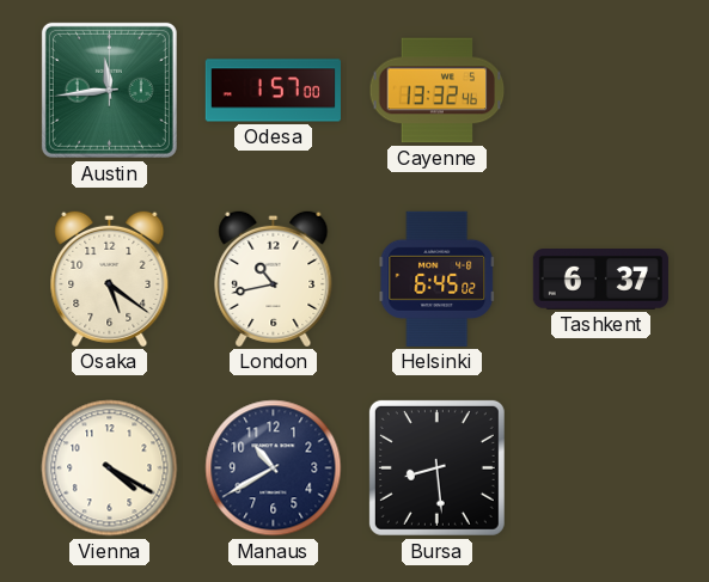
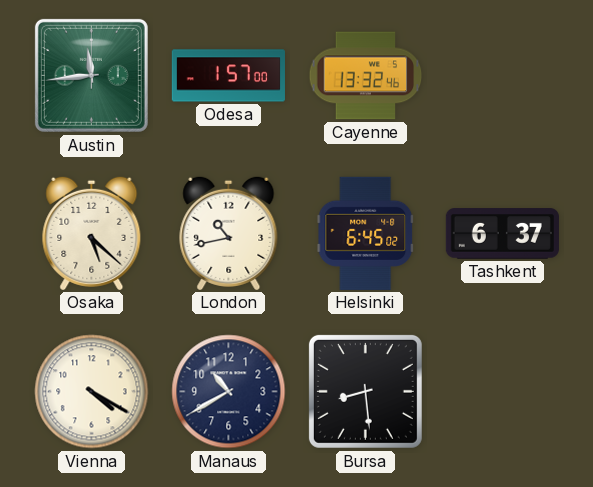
Osaka: 5:21 -> 5:22 (92, 233)
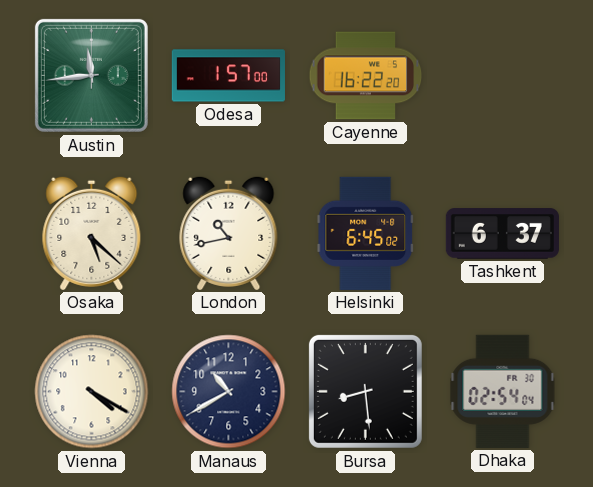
Cayenne: 13:32 -> 16:22 (366, 76)
Dhaka: none -> 02:54 (503, 391)
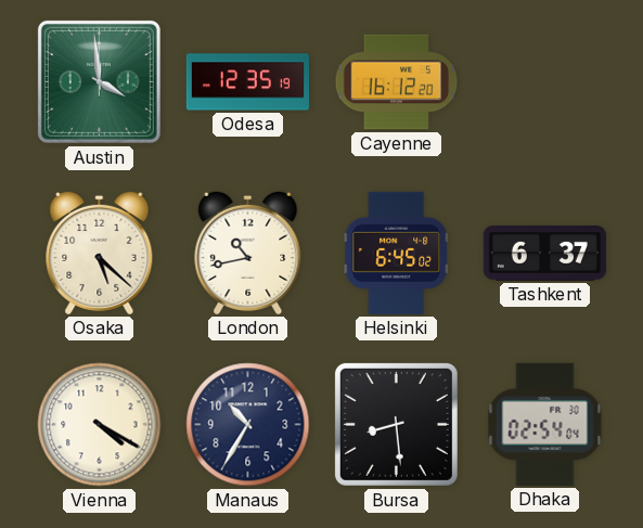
Austin: 11:44 -> 3:59 (99, 81)
Odesa: 1:57 -> 12:35 (247, 82)
Cayenne: 16:22 -> 16:12 (397, 82)
Manaus: 10:40 -> 10:35 (248, 425)
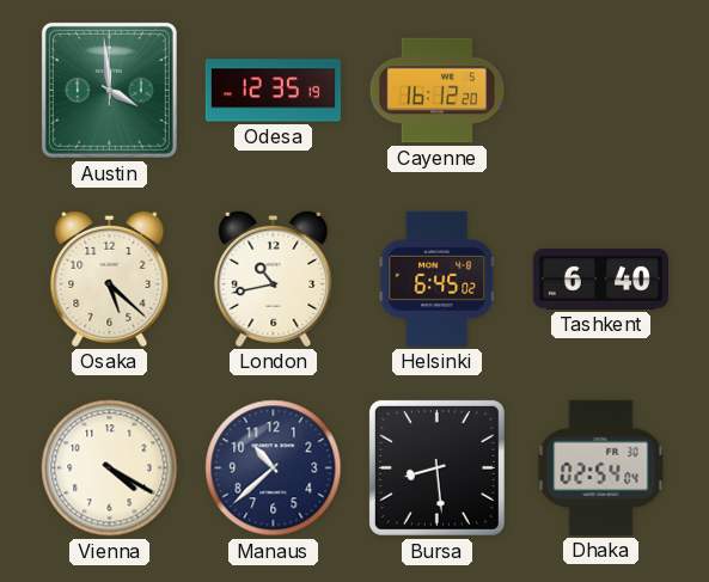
Tashkent: 6:37 -> 6:40 (600, 280)
Manaus: 10:35 -> 10:38 (274, 468)
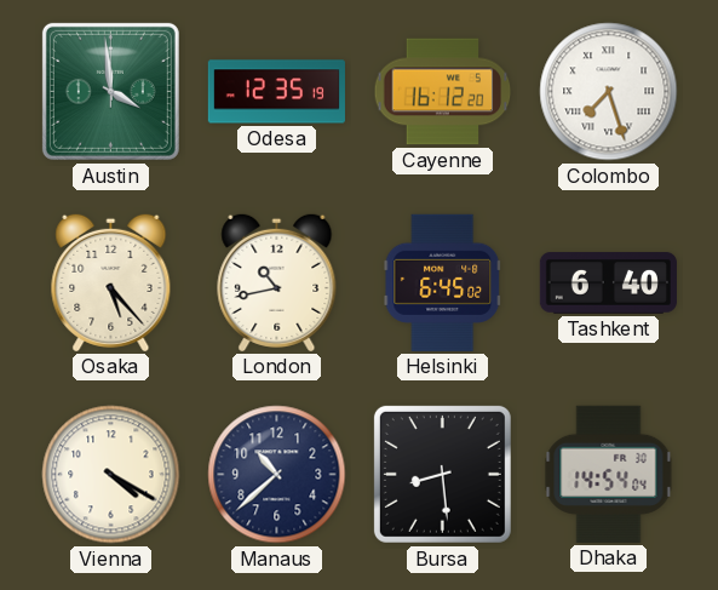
Colombo: none -> 7:27 (609, 92)
Osaka: 5:22 -> 5:23 (111, 282)
Dhaka: 02:54 -> 14:54 (609, 474)
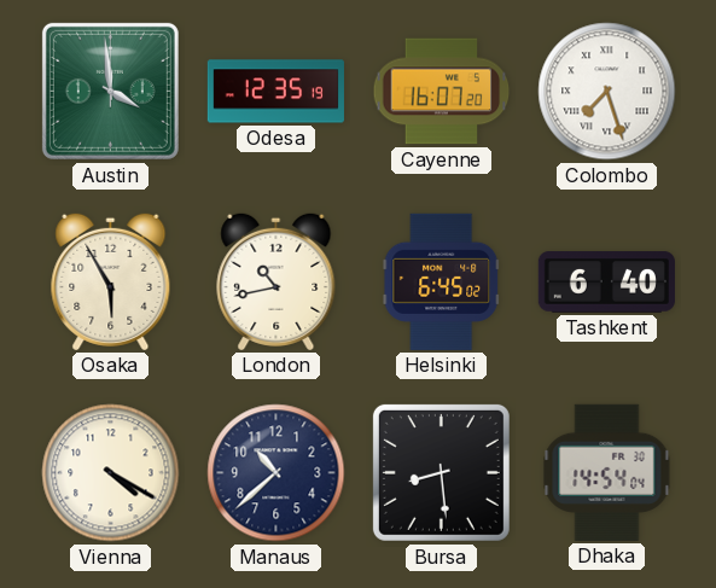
Cayenne: 16:12 -> 16:07 (442, 92)
Osaka: 5:23 -> 5:55 (111, 281)
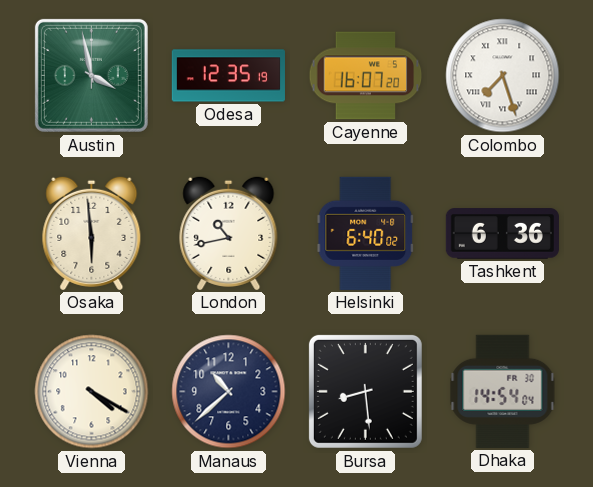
Austin: 3:59 -> 3:58 (91, 75)
Osaka: 5:55 -> 5:59 (92, 233)
Helsinki: 6:45 -> 6:40 (366, 233)
Tashkent: 6:40 -> 6:36 (502, 234)
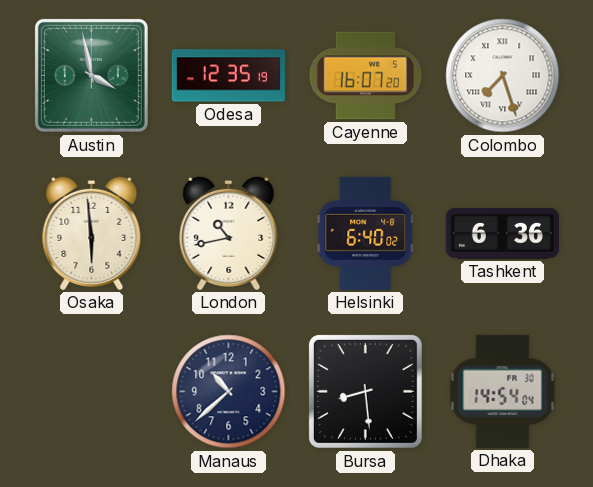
Vienna: 4:20 -> none (92, 392)
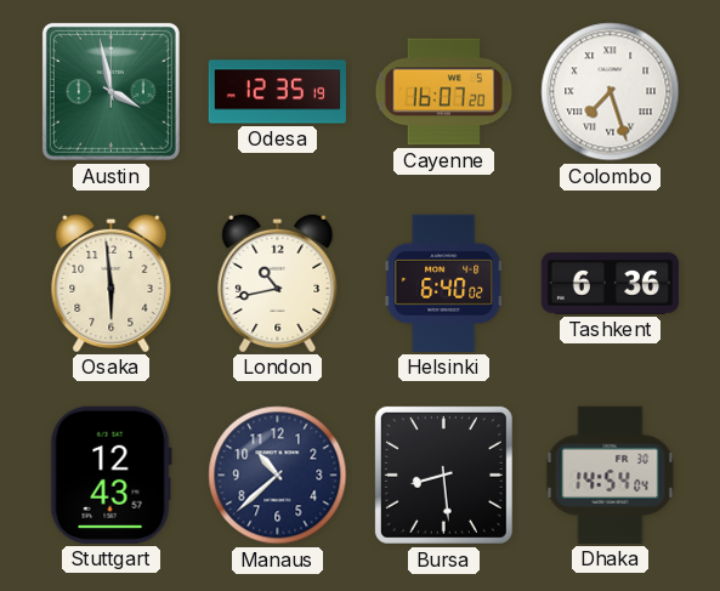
Stuttgart: none -> 12:43 (110, 474)
